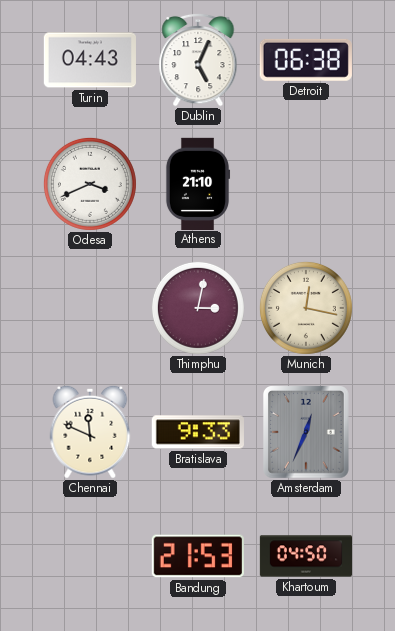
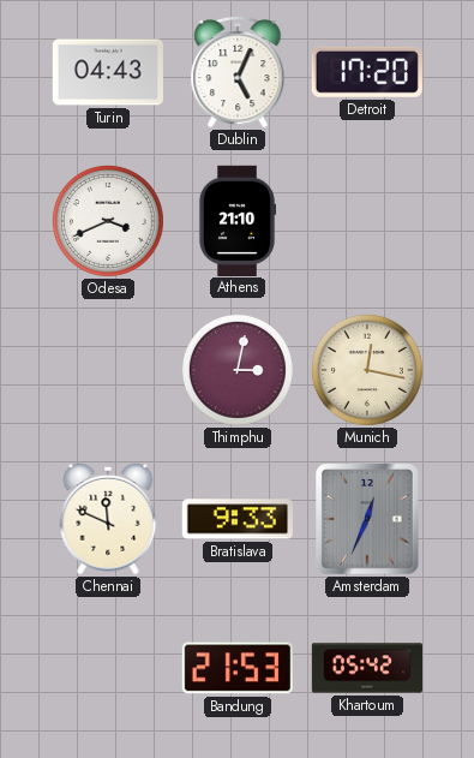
Detroit: 06:38 -> 17:20 (367, 72)
Khartoum: 04:50 -> 05:42 (366, 668)
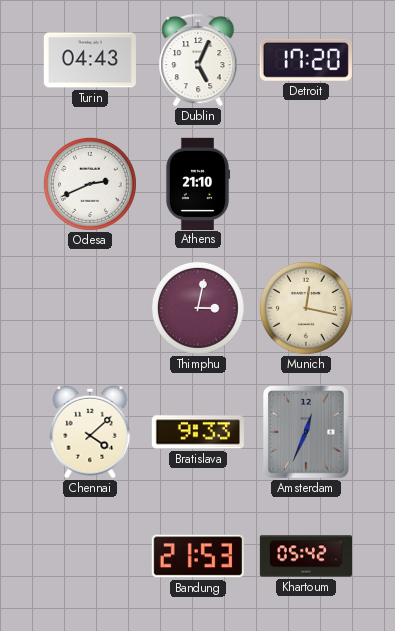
Odesa: 3:41 -> 2:41 (90, 184)
Chennai: 11:49 -> 4:08 (90, 432)
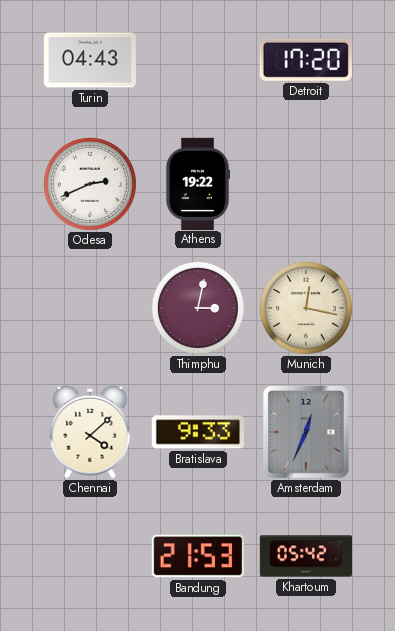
Dublin: 5:04 -> none (198, 60)
Athens: 21:10 -> 19:22 (198, 183)
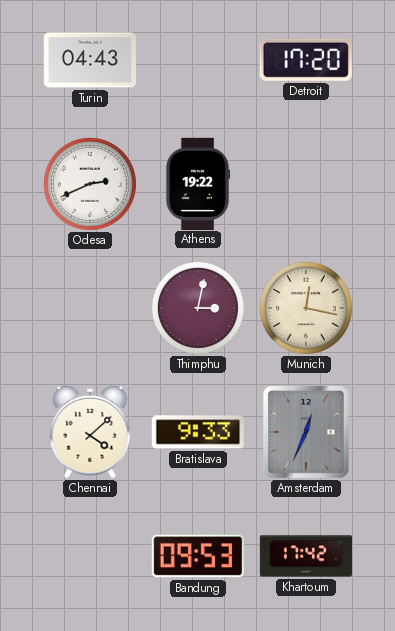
Bandung: 21:53 -> 09:53 (198, 556)
Khartoum: 05:42 -> 17:42 (305, 556)
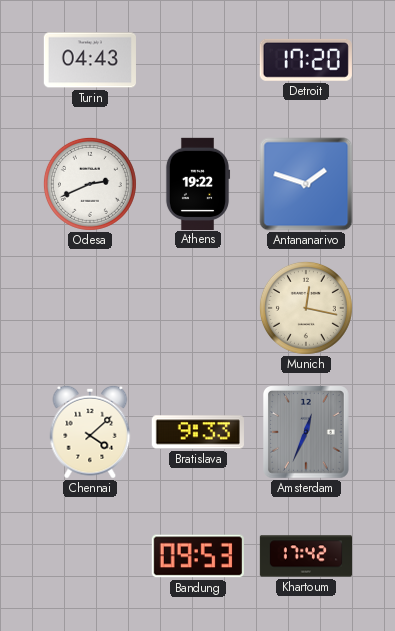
Antananarivo: none -> 1:48 (306, 184)
Thimphu: 3:02 -> none (198, 308)
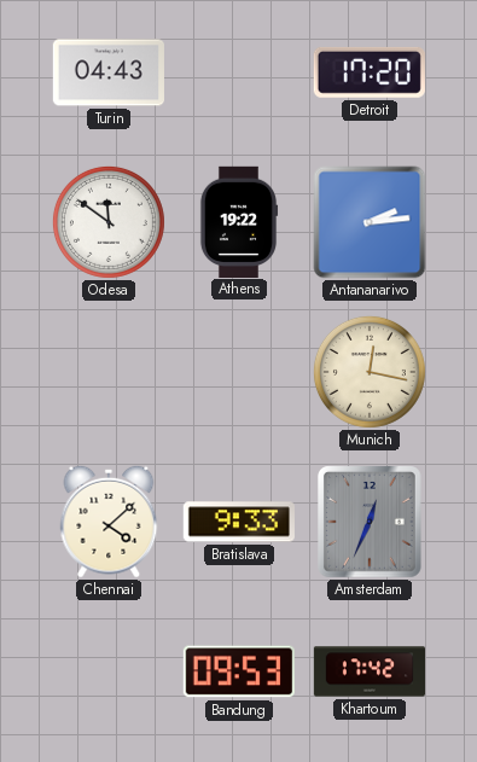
Odesa: 2:41 -> 11:51 (109, 222)
Antananarivo: 1:48 -> 2:14 (370, 222)
